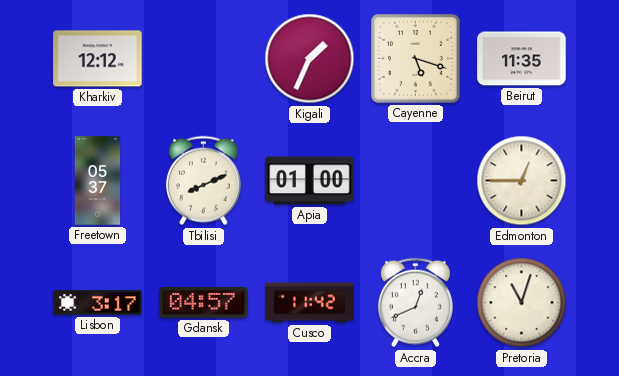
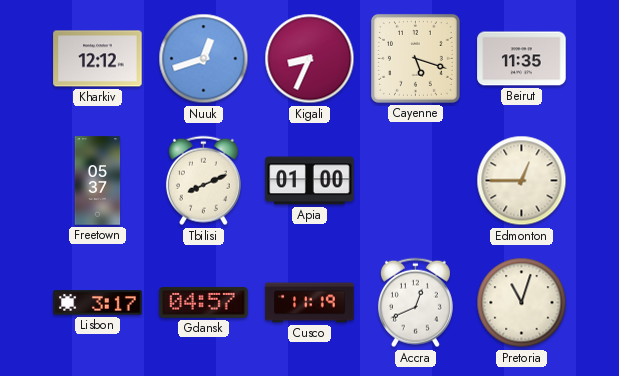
Nuuk: none -> 12:42 (204, 59)
Kigali: 1:34 -> 8:34 (310, 59)
Cusco: 11:42 -> 11:19 (310, 303)
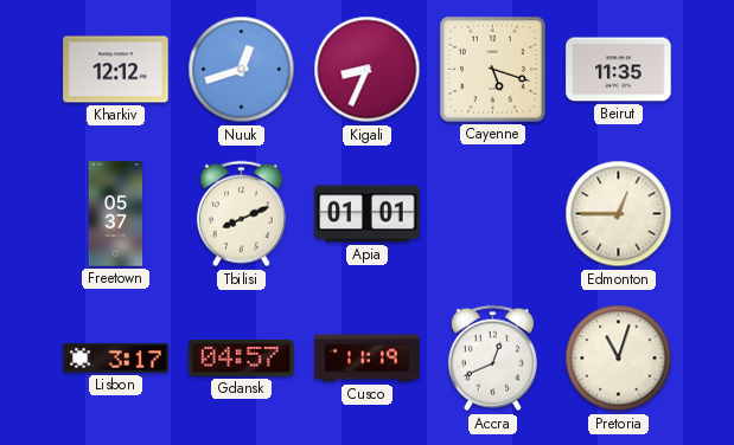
Apia: 01:00 -> 01:01 (368, 214)
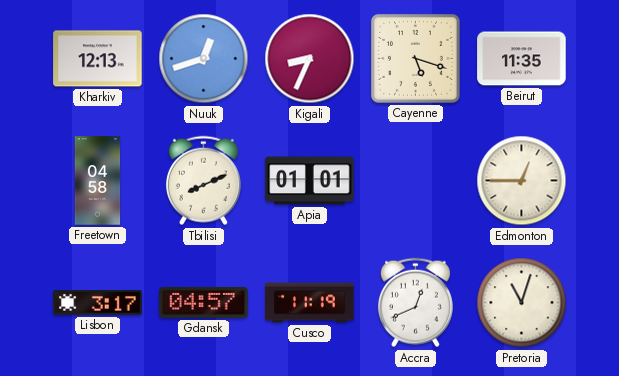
Kharkiv: 12:12 -> 12:13 (98, 59)
Freetown: 05:37 -> 04:58 (98, 181)
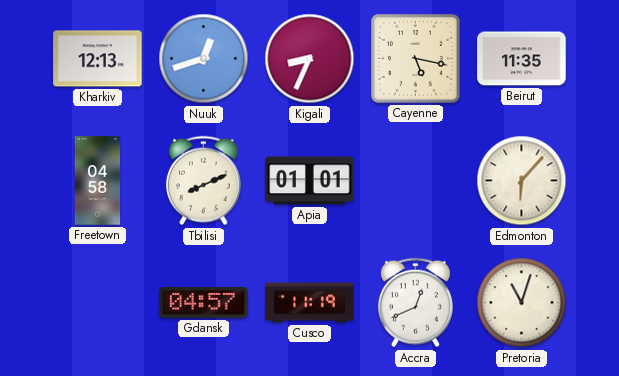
Cayenne: 5:18 -> 5:17 (415, 58)
Edmonton: 12:45 -> 6:07 (522, 181)
Lisbon: 3:17 -> none (98, 303)
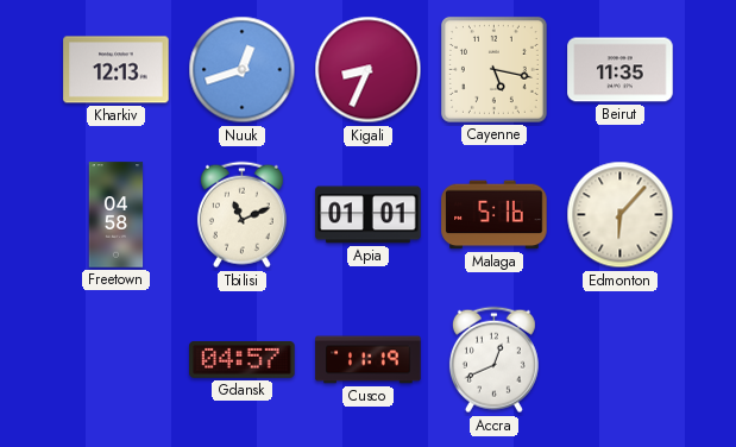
Tbilisi: 8:11 -> 11:11 (241, 215)
Malaga: none -> 5:16 (495, 215)
Pretoria: 11:03 -> none (522, 303)
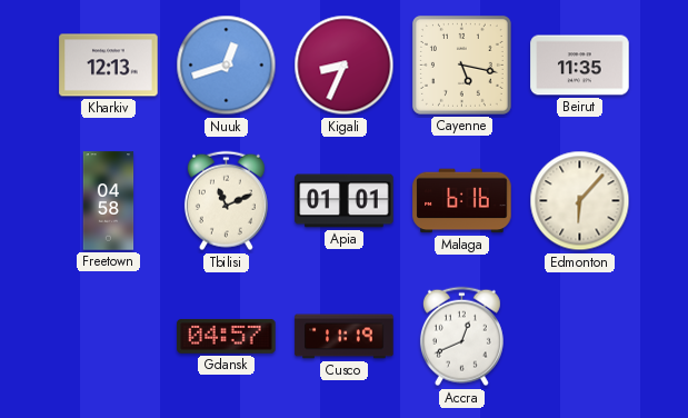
Malaga: 5:16 -> 6:16 (462, 201)
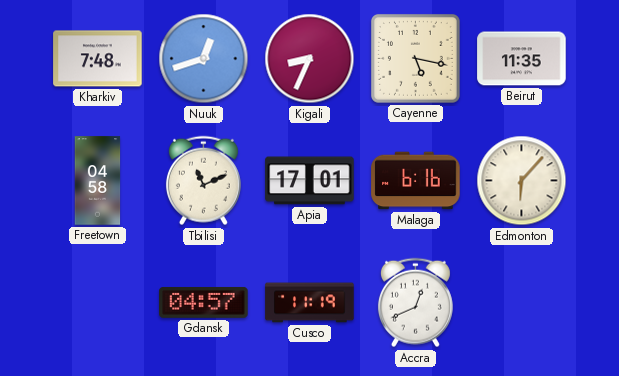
Kharkiv: 12:13 -> 7:48 (98, 59)
Apia: 01:01 -> 17:01 (310, 181)
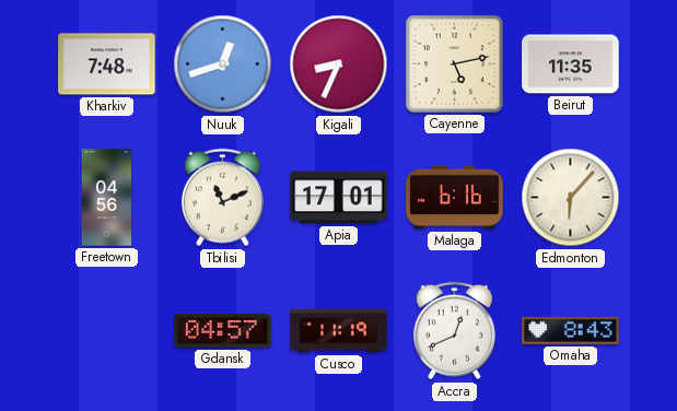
Cayenne: 5:17 -> 5:13 (454, 63)
Freetown: 04:58 -> 04:56 (107, 198)
Omaha: none -> 8:43 (571, 330)
